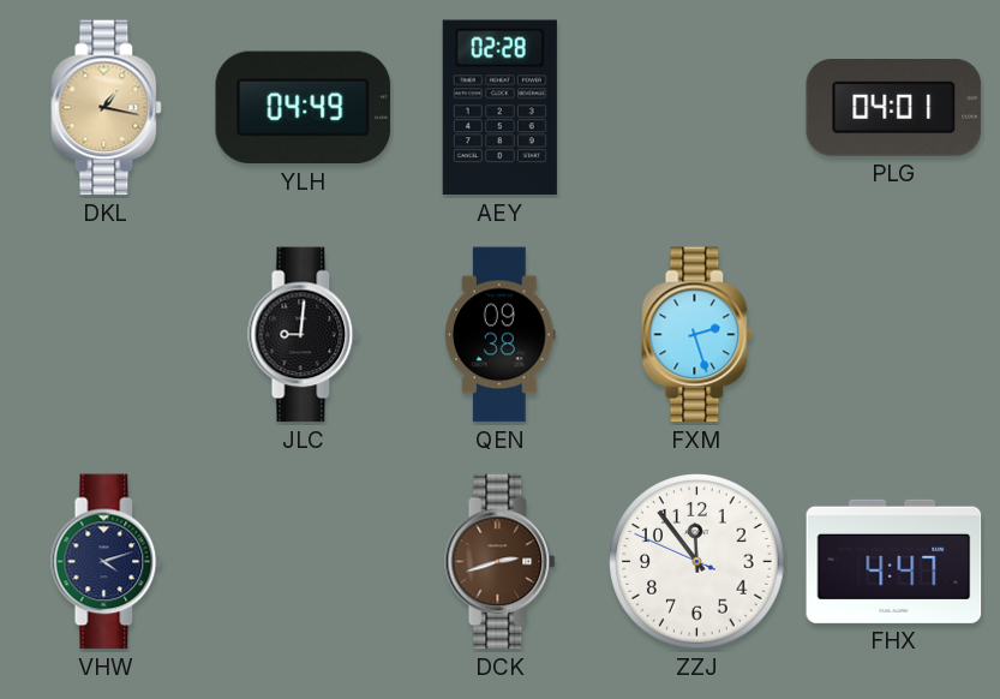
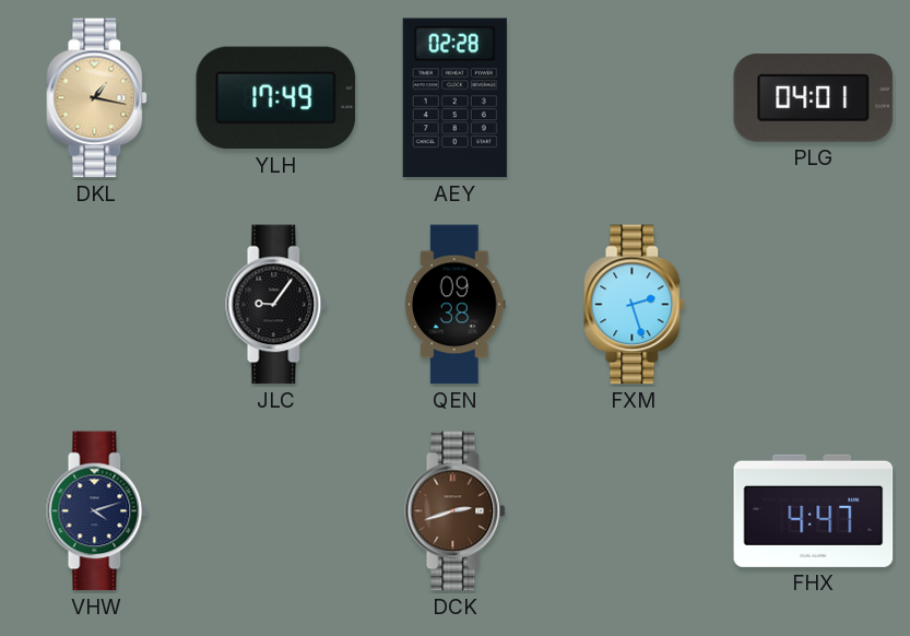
YLH: 04:49 -> 17:49 (276, 98)
JLC: 9:01 -> 9:06 (276, 305)
ZZJ: 11:53 -> none (697, 562)
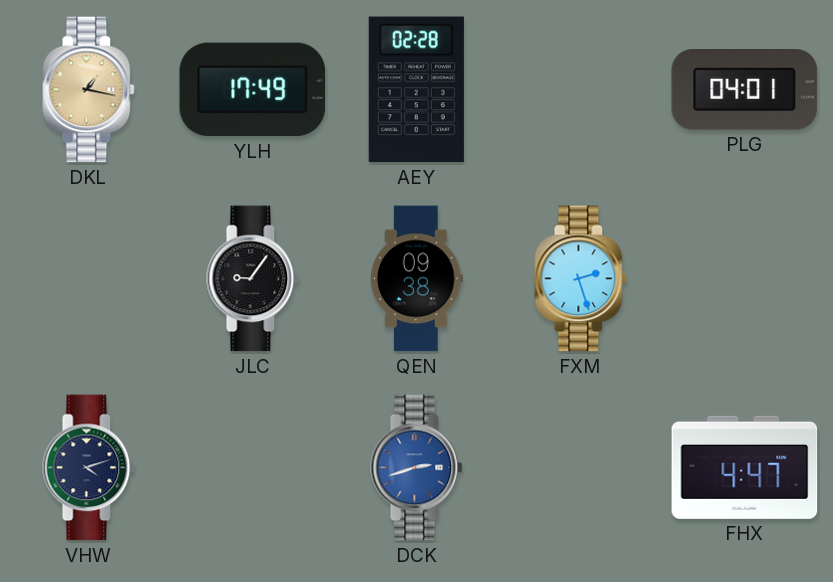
DCK dial: brown -> blue (417, 468)
